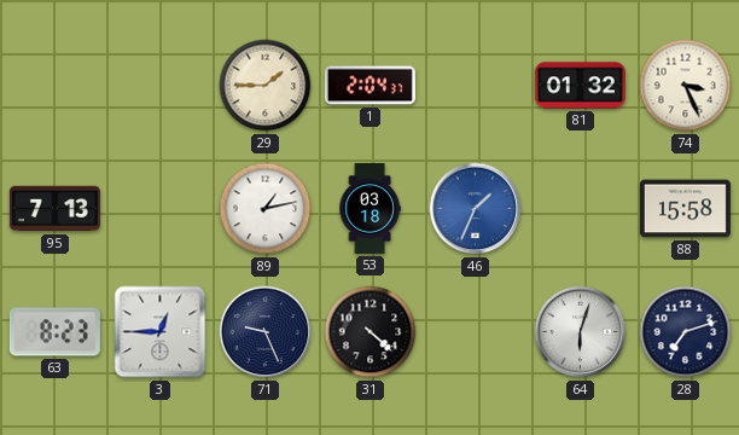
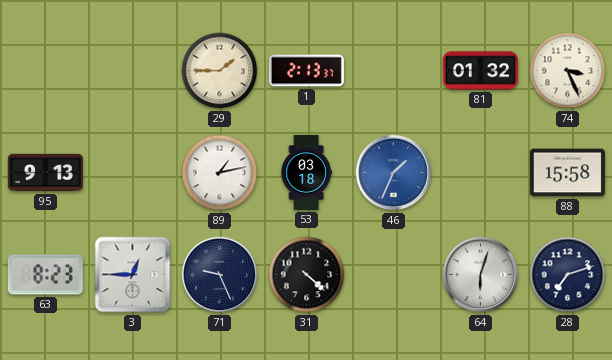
1: 2:04 -> 2:13 (306, 71)
95: 7:13 -> 9:13 (45, 173)
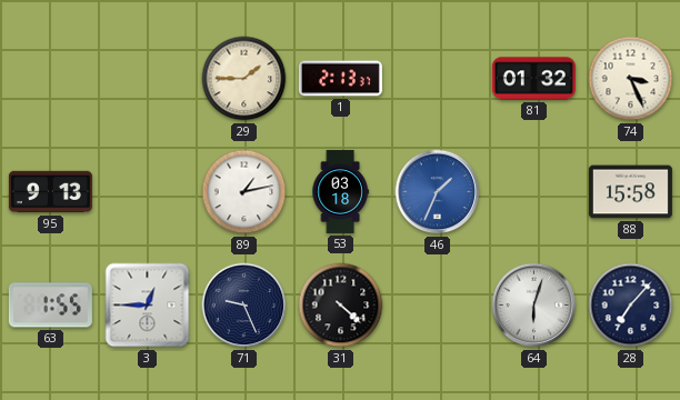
63: 8:23 -> 1:55 (50, 306)
28: 7:12 -> 7:07 (631, 306)
